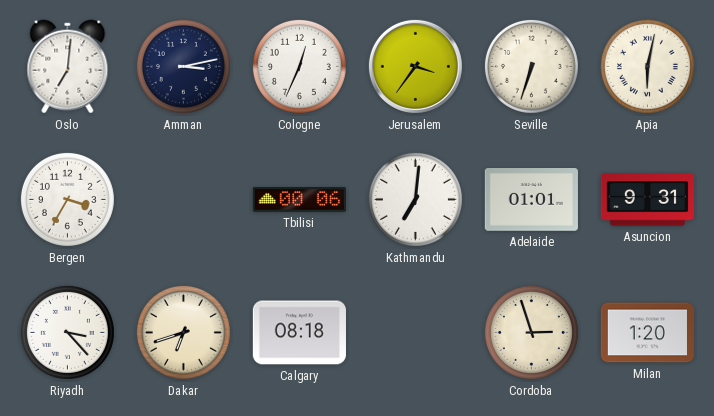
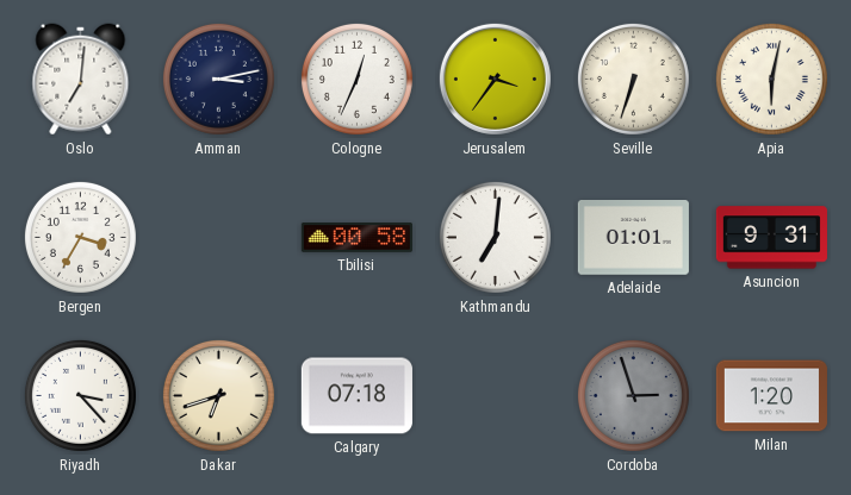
Tbilisi: 00:06 -> 00:58 (356, 238)
Calgary: 08:18 -> 07:18 (356, 396)
Cordoba dial: cream -> grey (633, 395)
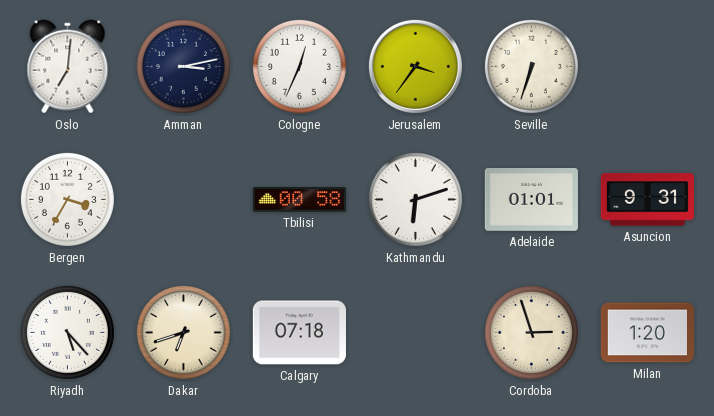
Apia: 6:02 -> none (771, 79)
Kathmandu: 7:01 -> 6:12 (415, 199)
Riyadh: 3:23 -> 5:23 (67, 332)
Cordoba dial: grey -> cream (531, 332)
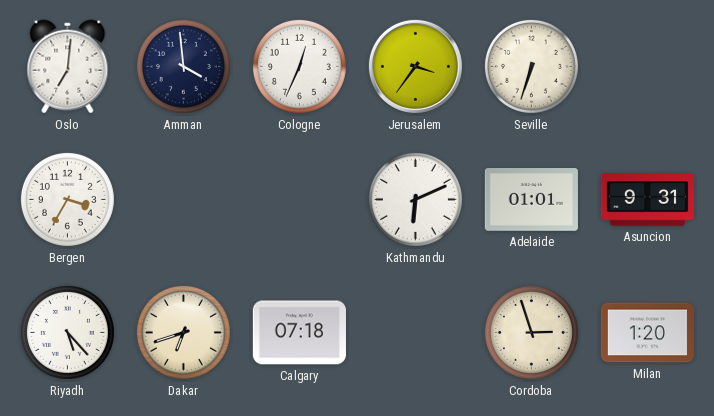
Amman: 3:13 -> 3:59 (183, 66)
Tbilisi: 00:58 -> none (299, 200)
Kathmandu: 6:12 -> 6:11 (415, 199)
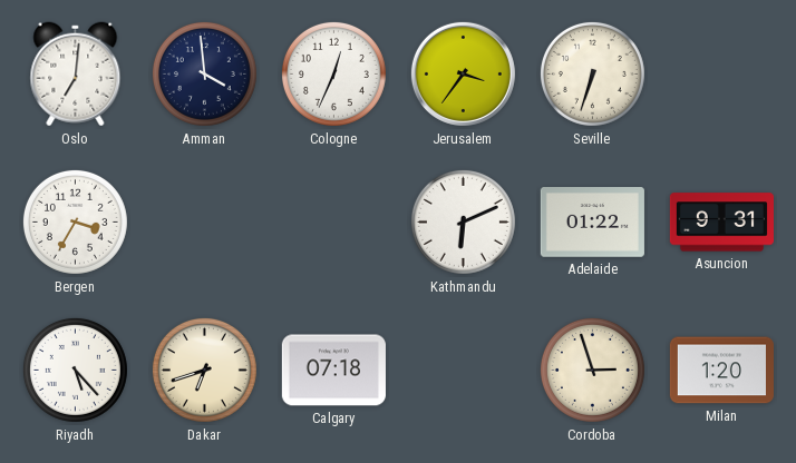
Adelaide: 01:01 -> 01:22 (592, 223)
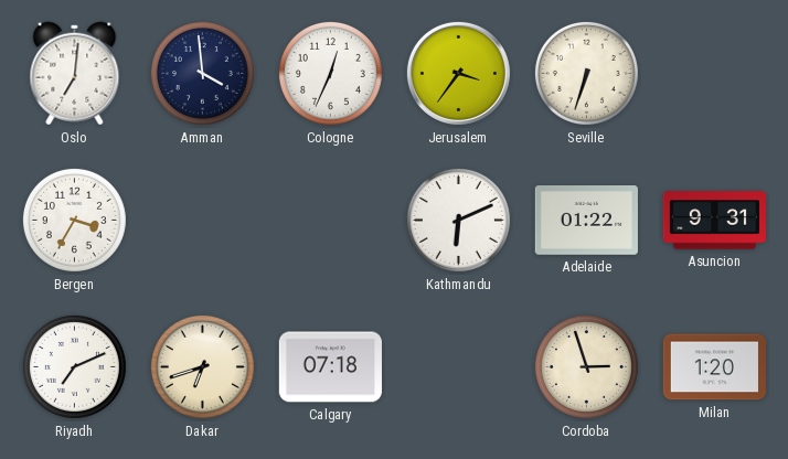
Riyadh: 5:23 -> 7:11 (74, 366)
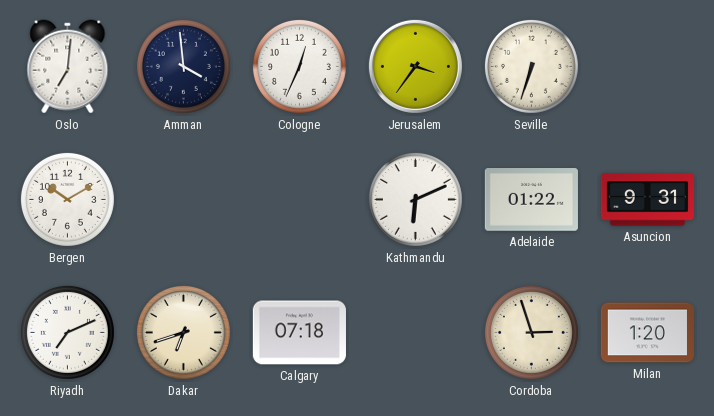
Bergen: 3:35 -> 10:10 (67, 199)
